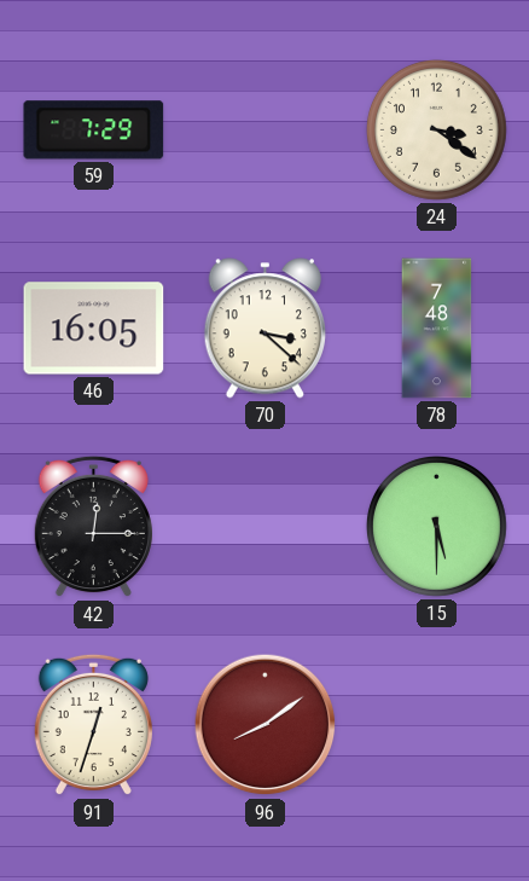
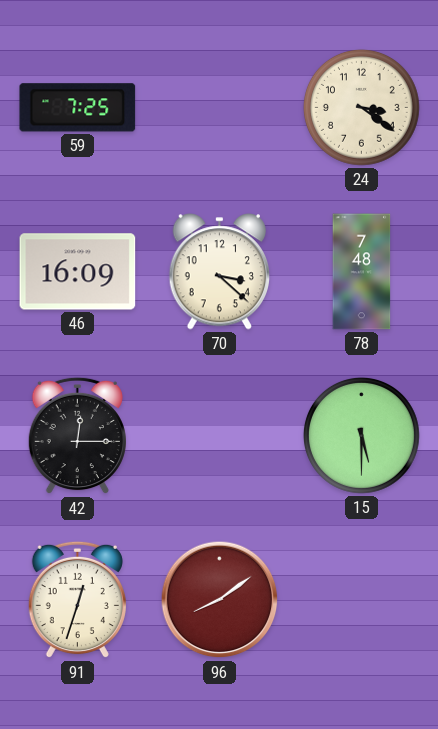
59: 7:29 -> 7:25 (78, 108)
46: 16:05 -> 16:09 (78, 272)
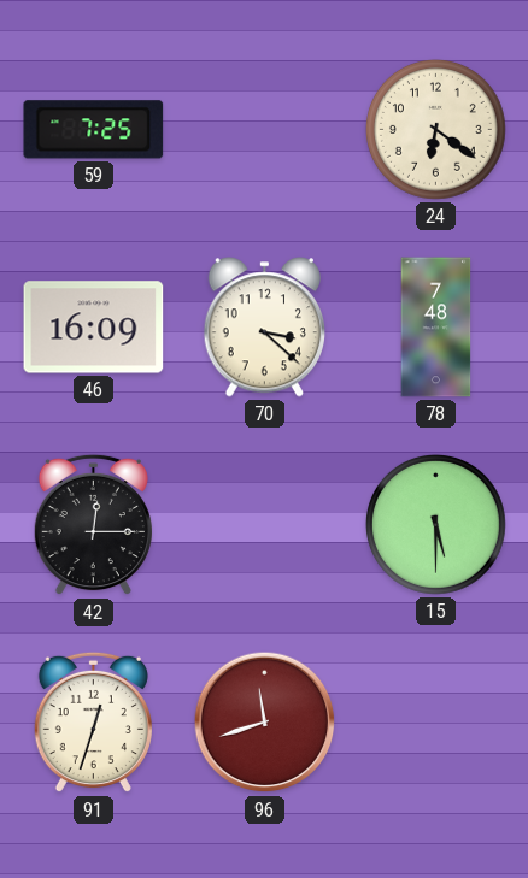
24: 3:21 -> 6:21 (435, 129)
96: 8:09 -> 11:42 (265, 723)
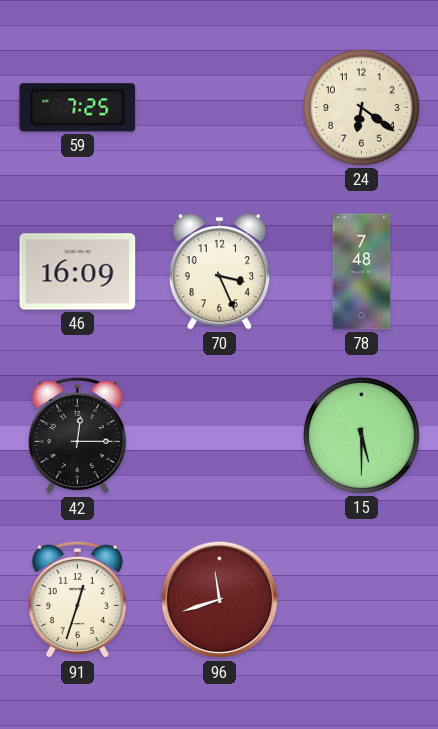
70: 3:22 -> 3:26 (219, 272)
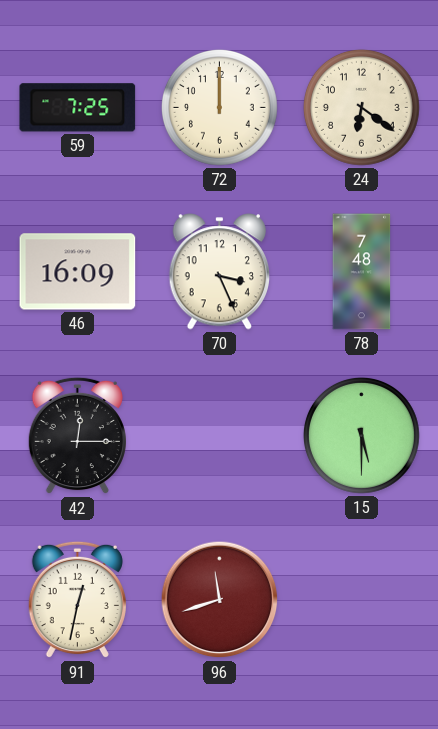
72: none -> 12:00 (219, 107)
91: 12:33 -> 12:32 (77, 600)
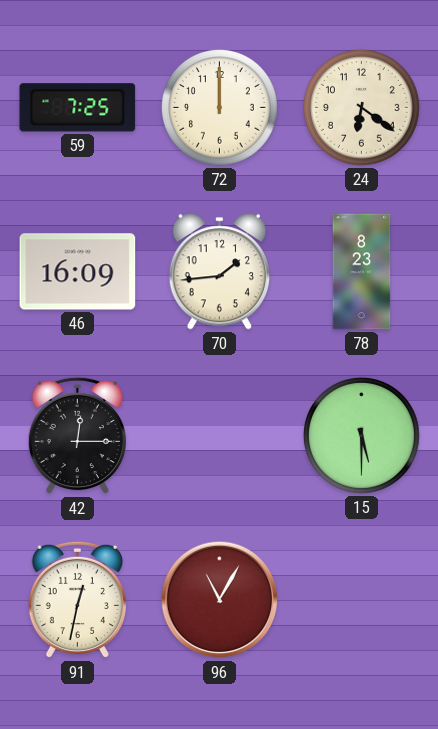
70: 3:26 -> 1:44 (219, 272)
78: 7:48 -> 8:23 (362, 272)
96: 11:42 -> 11:05 (220, 600)
